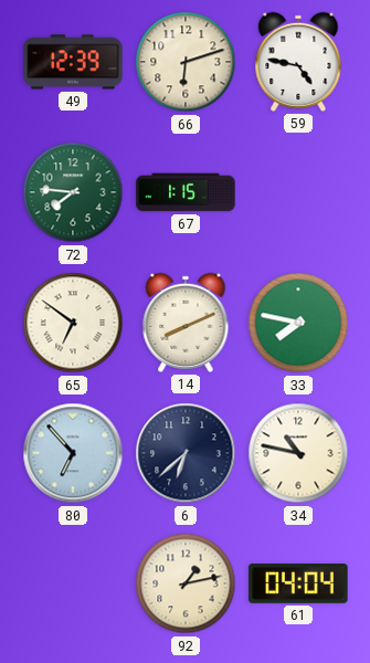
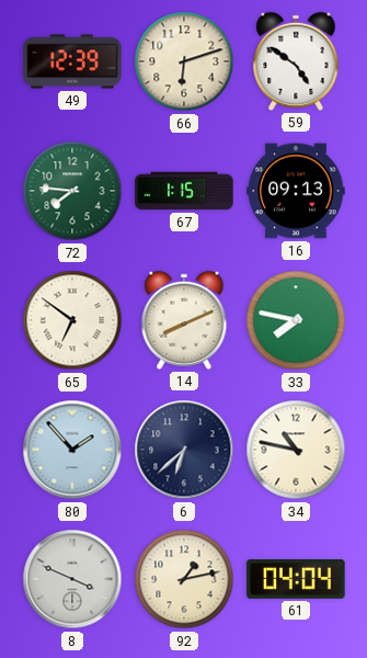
59: 4:47 -> 4:51 (296, 61)
16: none -> 09:13 (296, 191)
80: 6:53 -> 1:53 (72, 450)
8: none -> 3:49 (72, 579)
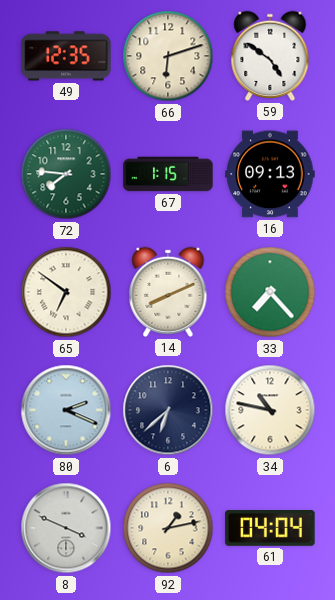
49: 12:39 -> 12:35 (66, 56)
33: 7:47 -> 7:23 (270, 292)
80: 1:53 -> 2:19 (66, 410)
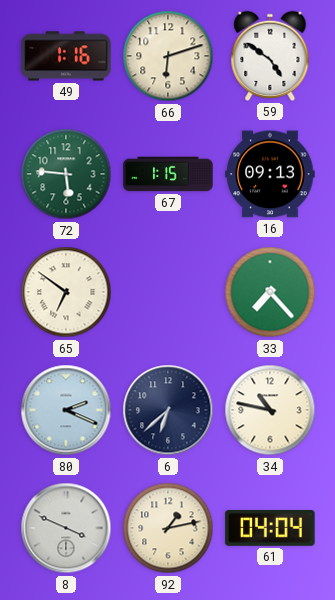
49: 12:35 -> 1:16 (66, 56)
72: 7:46 -> 5:46 (66, 174)
14: 8:11 -> none (168, 292)
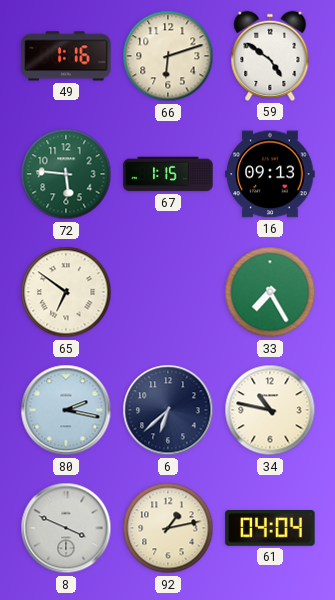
33: 7:23 -> 7:25 (270, 292)
80: 2:19 -> 2:17 (66, 410)
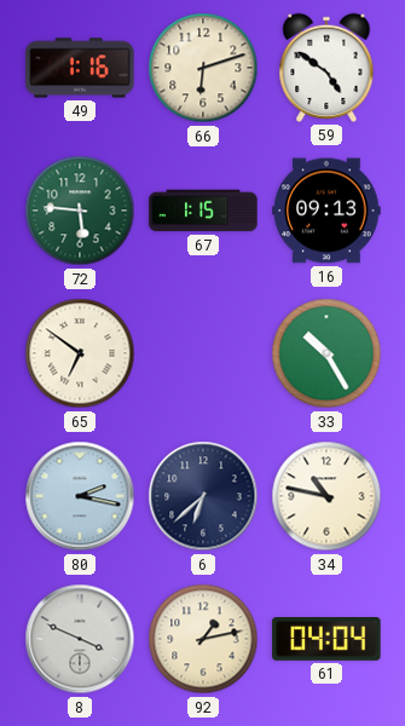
33: 7:25 -> 10:25 (326, 353)
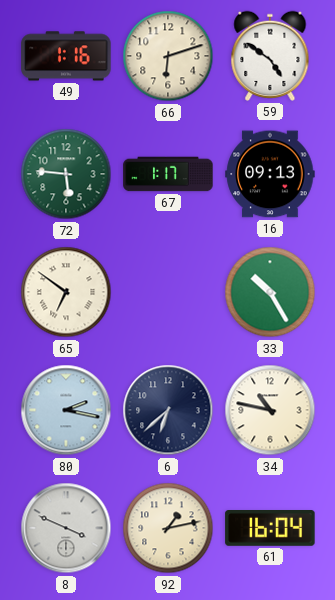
67: 1:15 -> 1:17 (168, 174)
61: 04:04 -> 16:04 (270, 529)
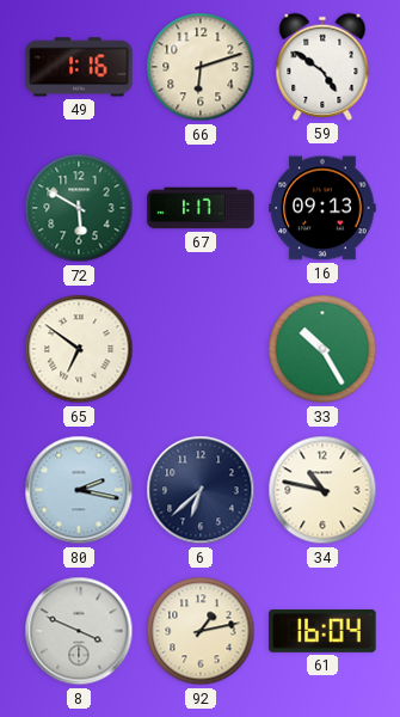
72: 5:46 -> 5:50 (79, 208)
